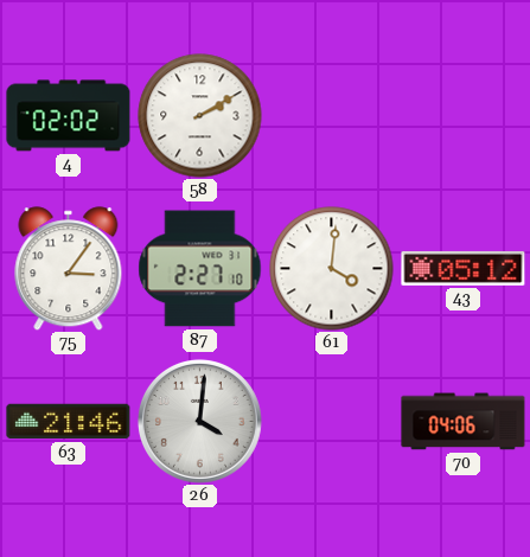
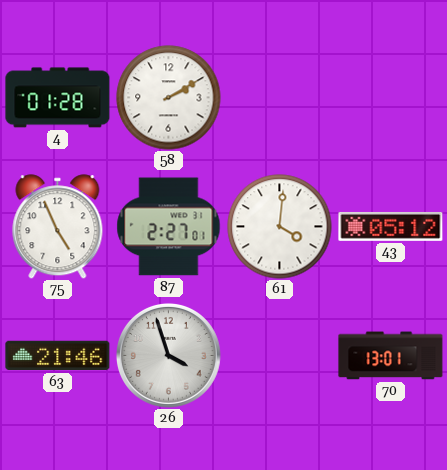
4: 02:02 -> 01:28 (58, 98)
75: 3:06 -> 4:56 (58, 227)
87: 2:27:10 -> 2:27:01 (169, 227)
26: 4:01 -> 3:57 (168, 355)
70: 04:06 -> 13:01 (391, 356)
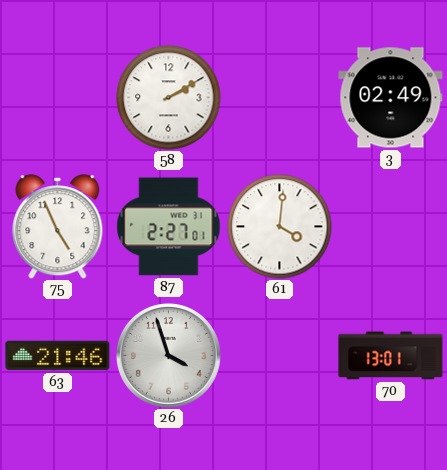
4: 01:28 -> none (58, 98)
3: none -> 02:49 (391, 98)
43: 05:12 -> none (391, 226)
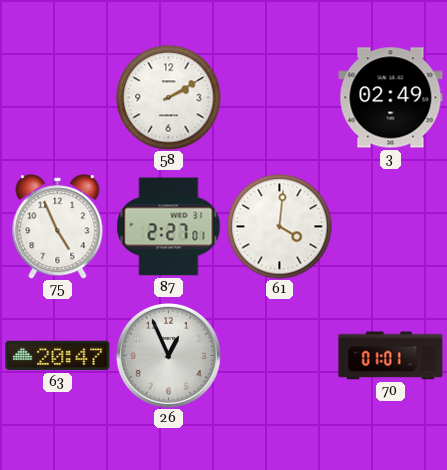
63: 21:46 -> 20:47 (58, 356)
26: 3:57 -> 12:56 (168, 355)
70: 13:01 -> 01:01 (391, 356)
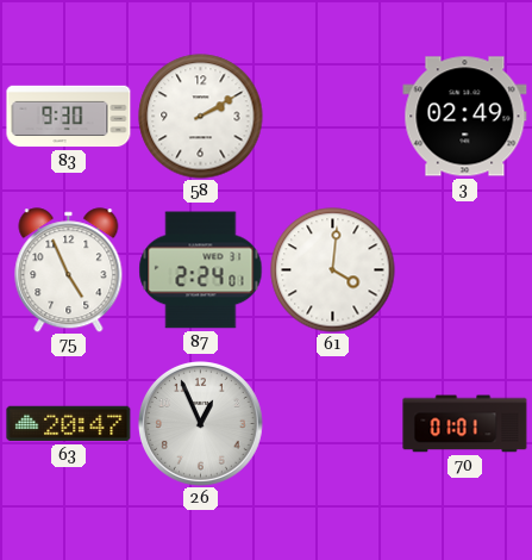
83: none -> 9:30 (69, 117)
87: 2:27 -> 2:24 (201, 270)
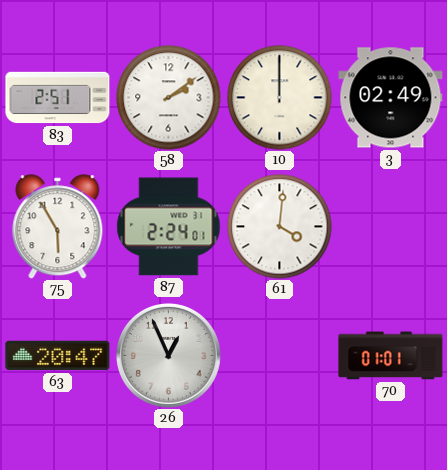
83: 9:30 -> 2:51 (58, 98)
58: 2:10 -> 2:09 (169, 98)
10: none -> 12:00 (280, 98)
75: 4:56 -> 5:55 (58, 227)
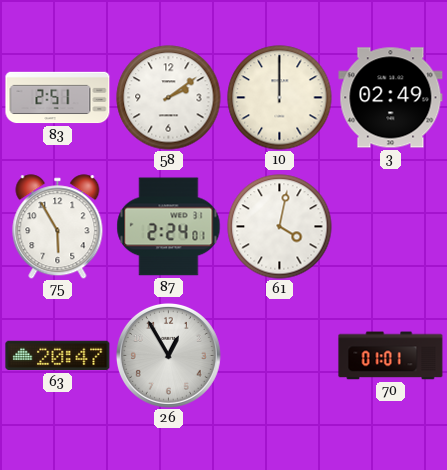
61: 4:01 -> 4:02 (280, 227)
26: 12:56 -> 12:55 (168, 355)
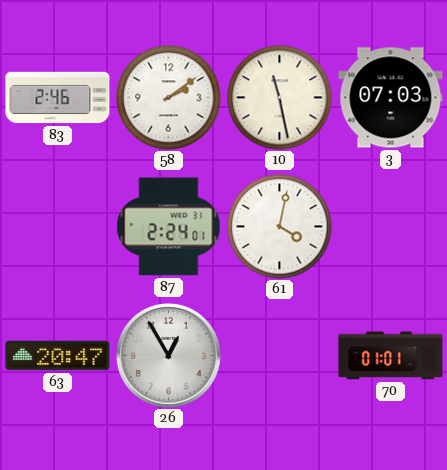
83: 2:51 -> 2:46 (58, 98)
10: 12:00 -> 11:28 (280, 98)
3: 02:49 -> 07:03 (391, 98)
75: 5:55 -> none (58, 227)
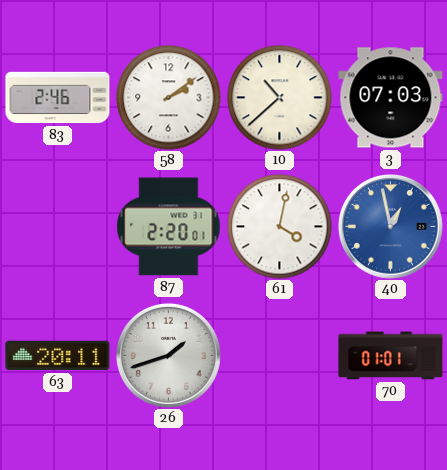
10: 11:28 -> 10:38 (280, 98)
87: 2:24 -> 2:20 (169, 227)
40: none -> 12:58 (390, 226)
63: 20:47 -> 20:11 (58, 356)
26: 12:55 -> 1:42 (168, 355)
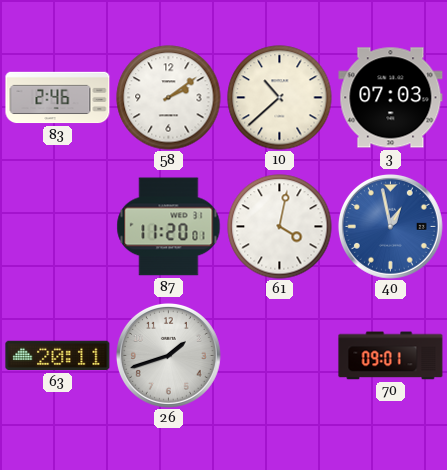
87: 2:20 -> 11:20 (169, 227)
70: 01:01 -> 09:01 (391, 356)
